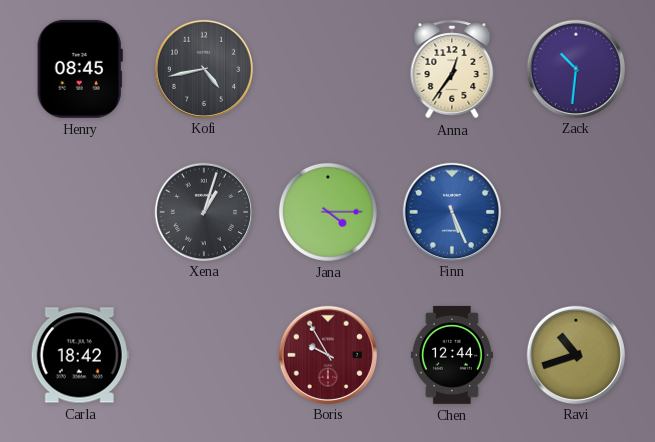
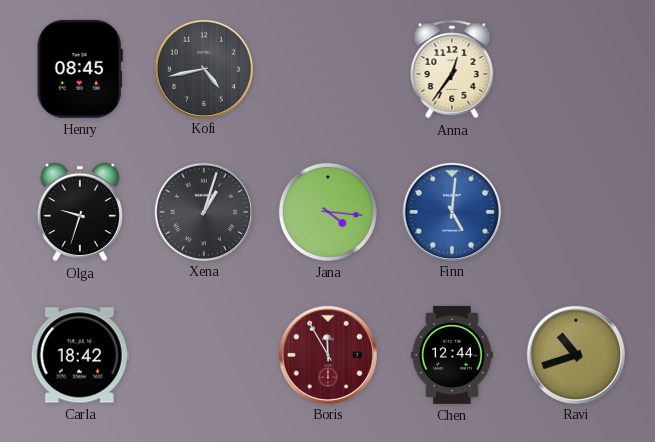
Zack: 10:31 -> none (575, 68)
Olga: none -> 9:33 (80, 212)
Jana: 4:15 -> 4:16 (328, 212)
Finn: 5:26 -> 5:01 (451, 211)
Boris: 9:55 -> 11:55 (327, 354)
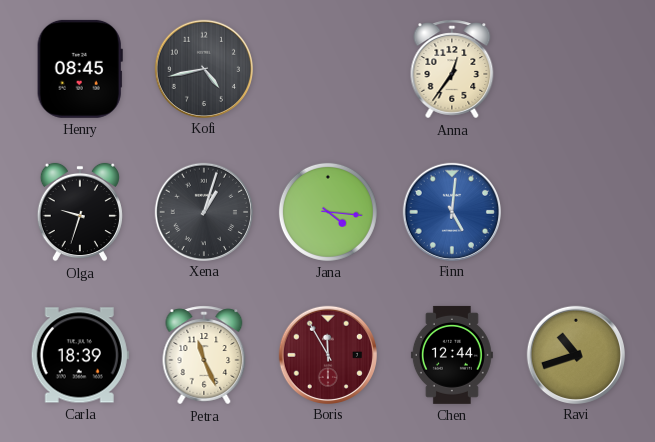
Carla: 18:42 -> 18:39 (80, 355)
Petra: none -> 11:26 (204, 355)
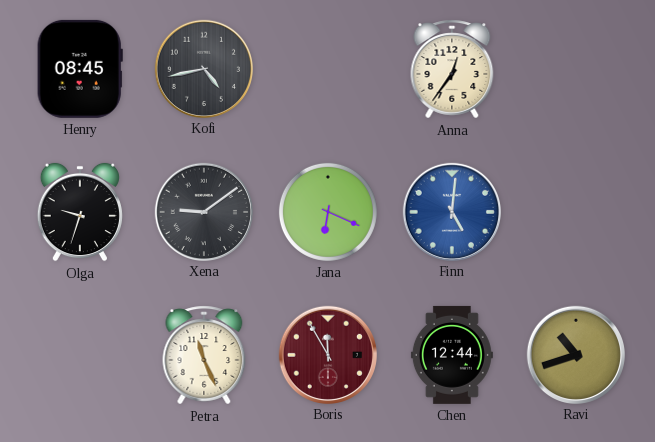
Xena: 1:03 -> 9:09 (203, 211)
Jana: 4:16 -> 6:19 (328, 212)
Carla: 18:39 -> none (80, 355)
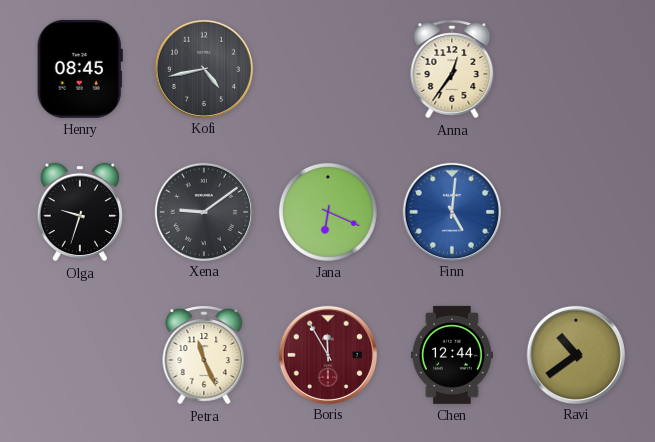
Ravi: 10:42 -> 10:39 (575, 354)
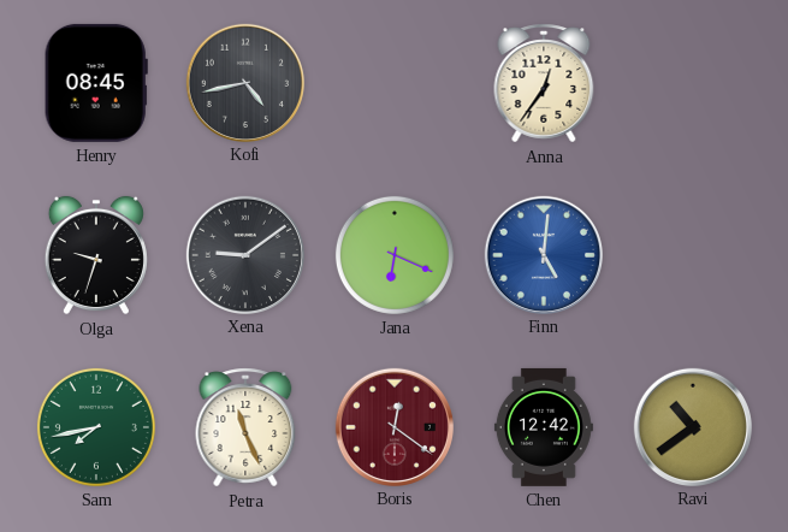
Sam: none -> 7:43 (96, 427)
Boris: 11:55 -> 12:21 (393, 426)
Chen: 12:44 -> 12:42 (544, 427)
